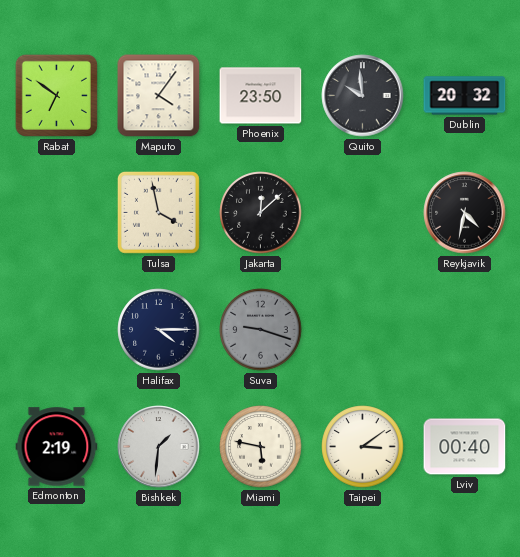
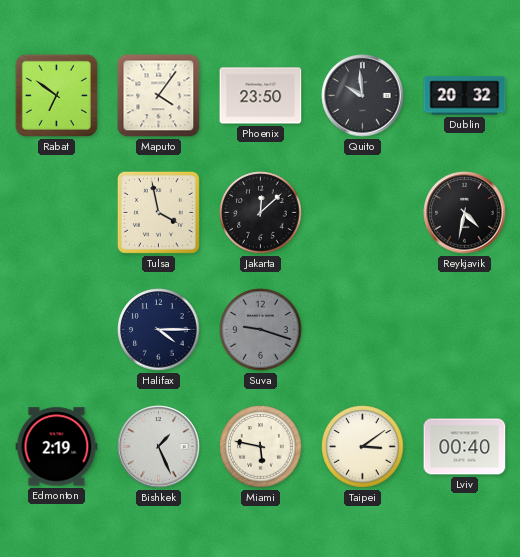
Bishkek: 1:31 -> 1:26 (159, 447)
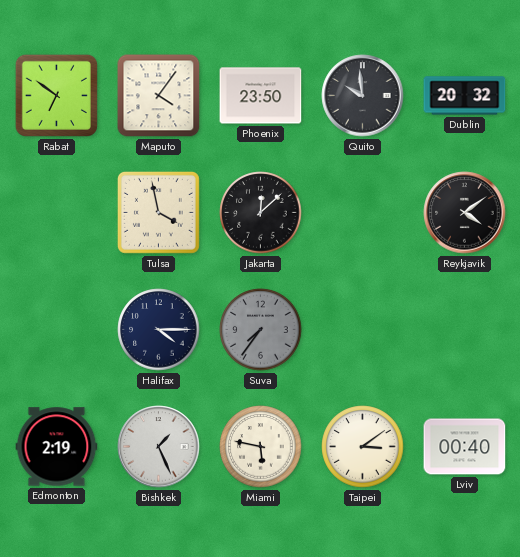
Reykjavik: 4:32 -> 4:09 (465, 213)
Suva: 9:18 -> 7:36 (261, 330)
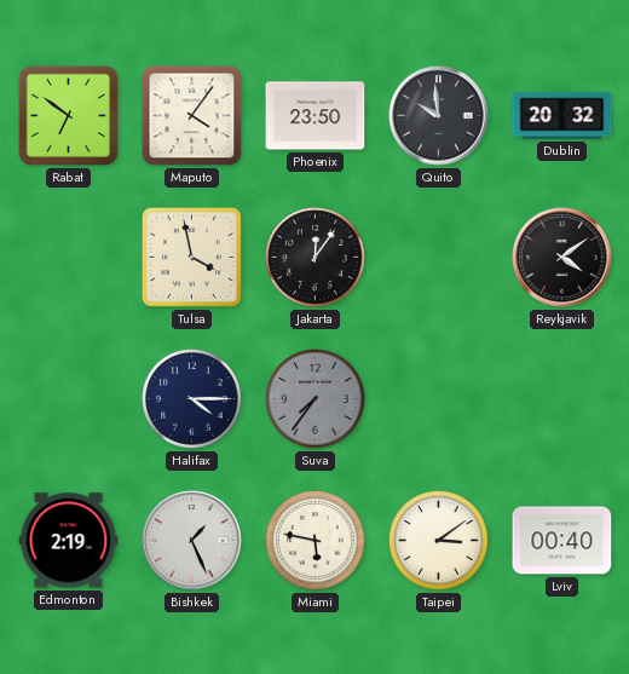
Jakarta: 12:08 -> 12:06 (316, 258)
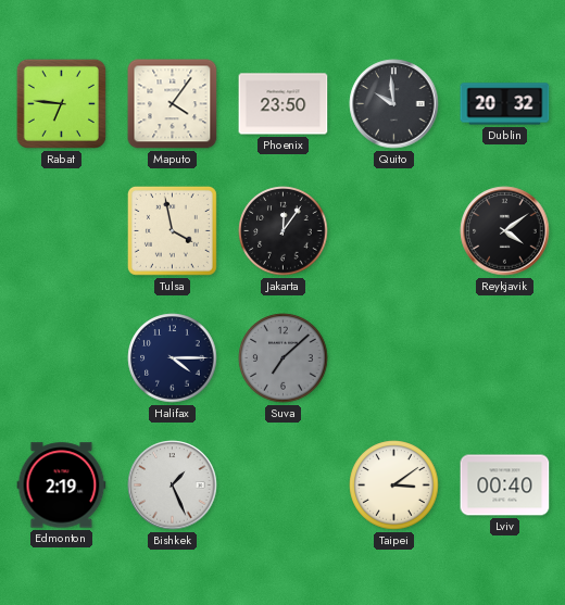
Rabat: 6:51 -> 6:46 (61, 103)
Suva: 7:36 -> 7:08 (284, 358)
Miami: 5:47 -> none (316, 541)
